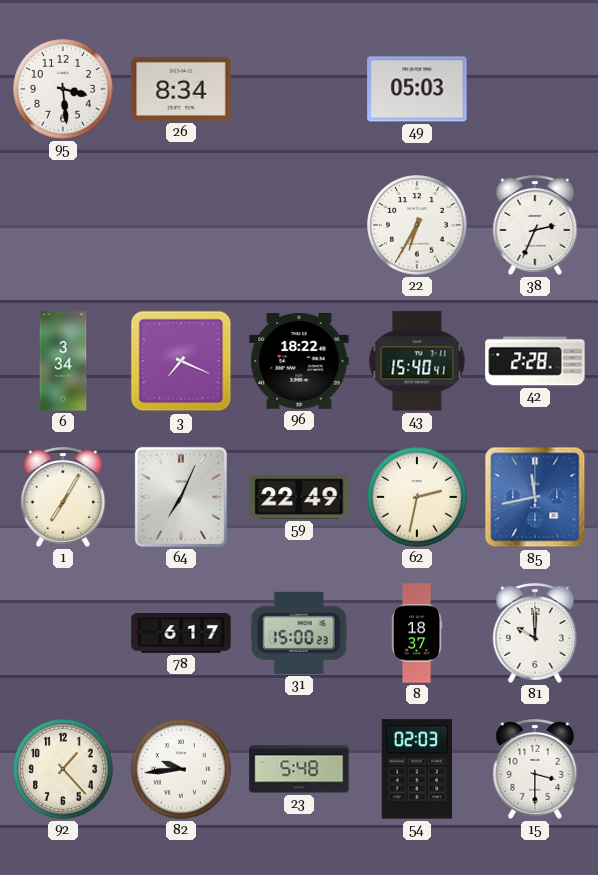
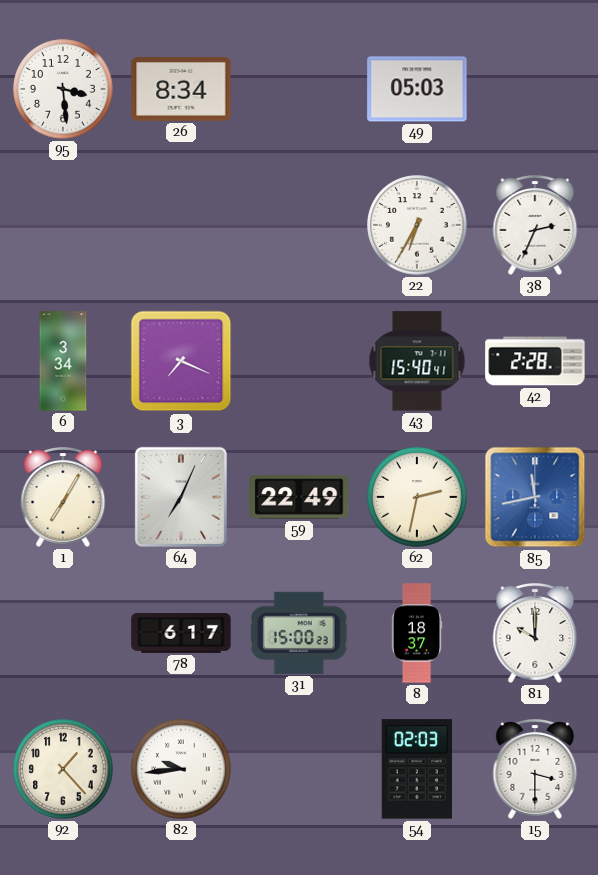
96: 18:22 -> none (299, 362)
23: 5:48 -> none (299, 769)
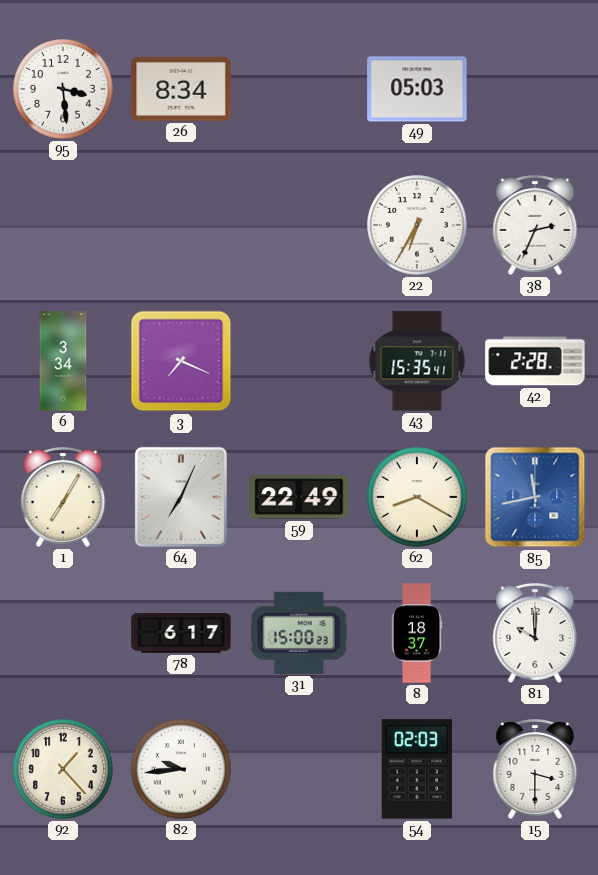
43: 15:40 -> 15:35 (417, 361)
62: 2:32 -> 8:20 (417, 497)
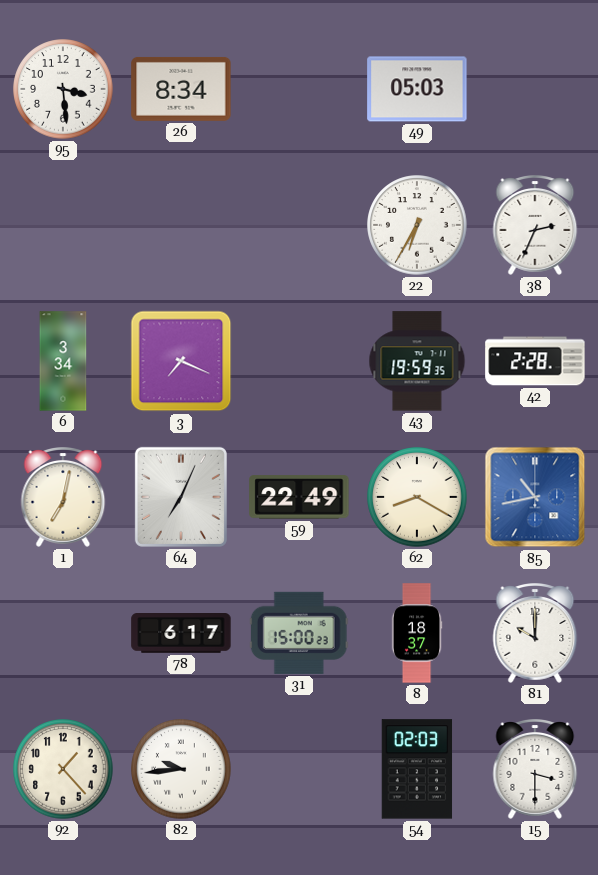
43: 15:35 -> 19:59 (417, 361)
1: 7:05 -> 7:02 (63, 498)
85: 11:43 -> 10:43 (535, 497)
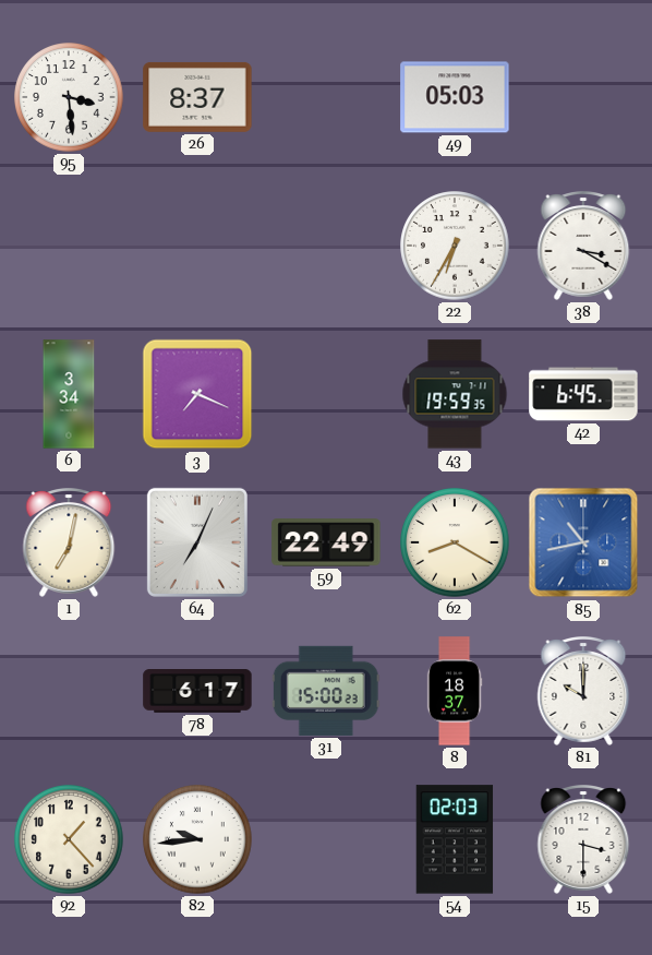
26: 8:34 -> 8:37 (197, 97)
38: 2:34 -> 3:20 (583, 247)
42: 2:28 -> 6:45 (583, 394)
